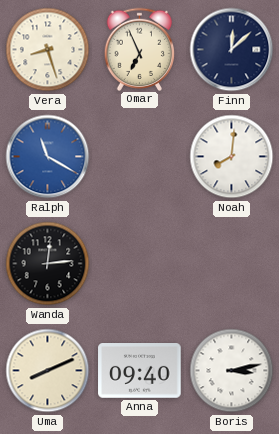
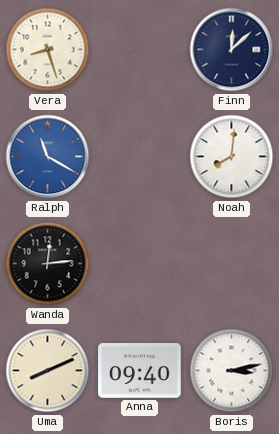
Omar: 6:56 -> none (140, 49)
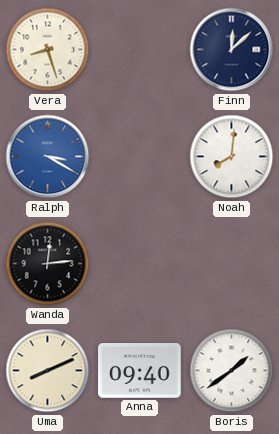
Ralph: 11:20 -> 3:20 (48, 157)
Boris: 3:13 -> 1:39 (232, 371)
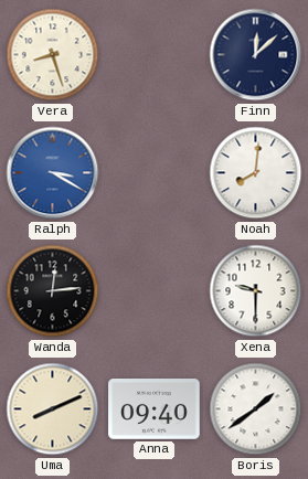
Xena: none -> 9:30 (256, 291)
